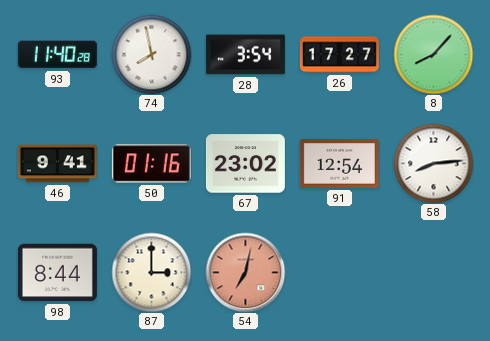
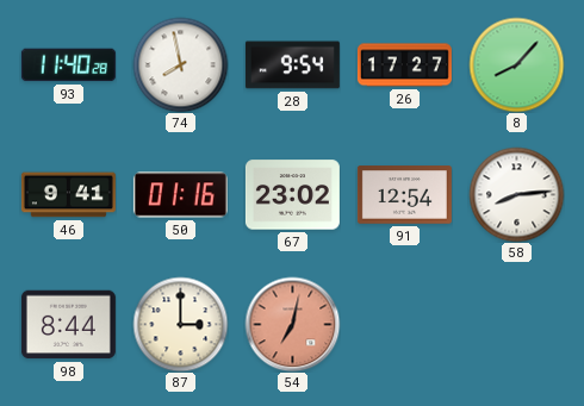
28: 3:54 -> 9:54 (292, 65)
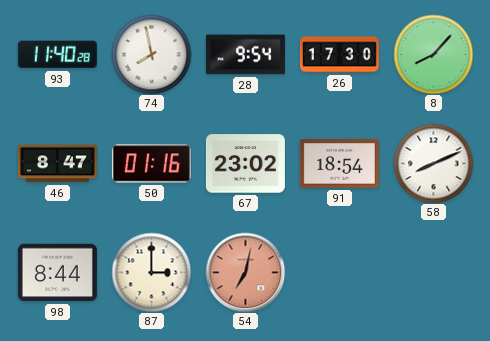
26: 17:27 -> 17:30 (339, 55)
46: 9:41 -> 8:47 (57, 164)
91: 12:54 -> 18:54 (339, 164)
58: 8:14 -> 8:11 (433, 163)
